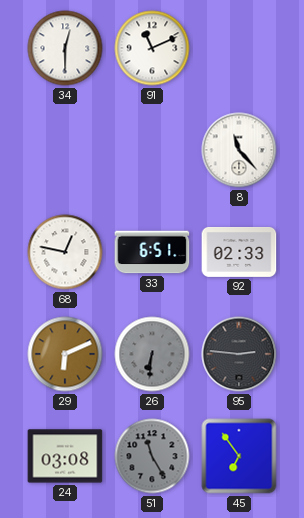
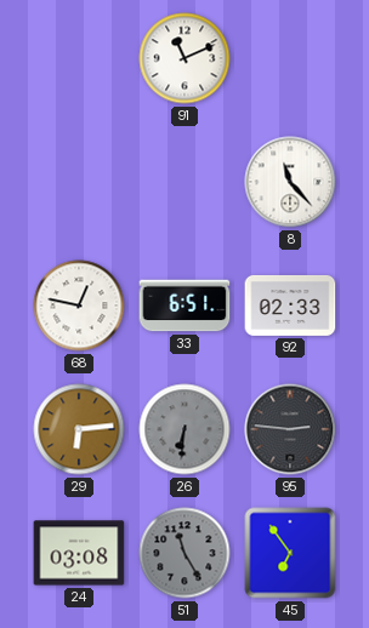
34: 12:30 -> none (65, 48)
29: 6:11 -> 6:14 (79, 429)
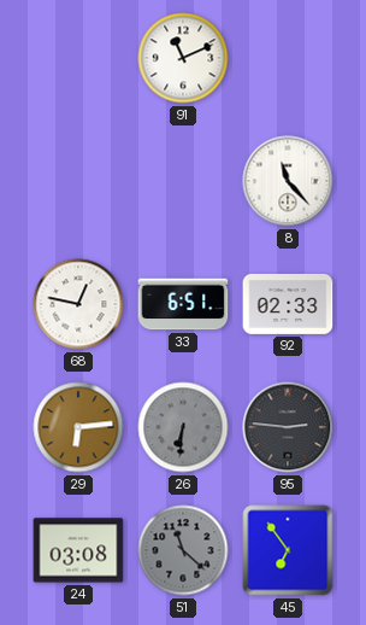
51: 11:25 -> 11:22 (183, 550)
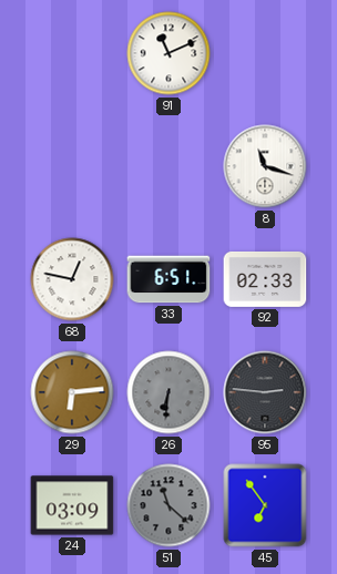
8: 11:23 -> 11:18 (265, 166)
24: 03:08 -> 03:09 (72, 505)
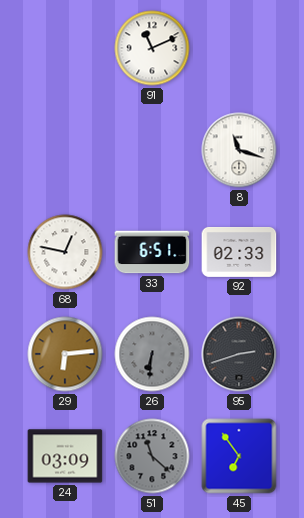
95: 2:46 -> 2:42 (239, 354)
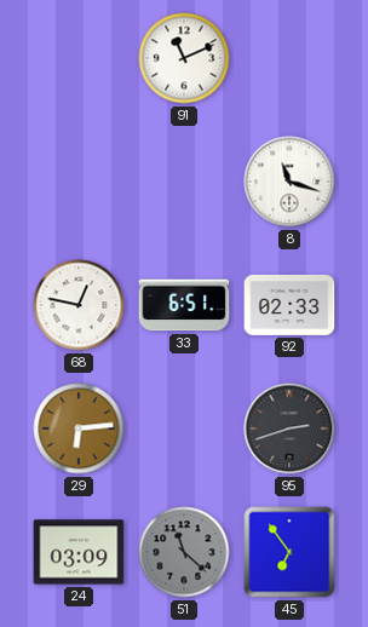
26: 6:31 -> none (152, 354)
